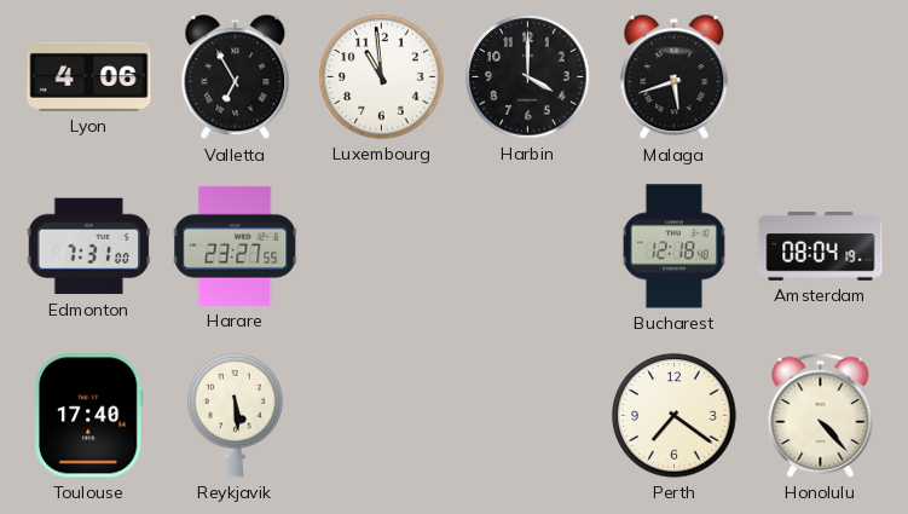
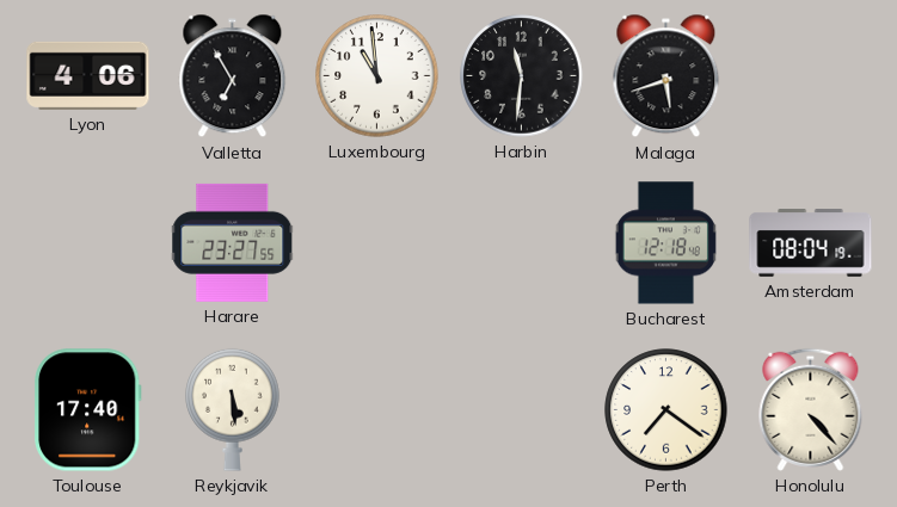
Harbin: 4:00 -> 11:31 (522, 76)
Edmonton: 7:31 -> none (89, 247)
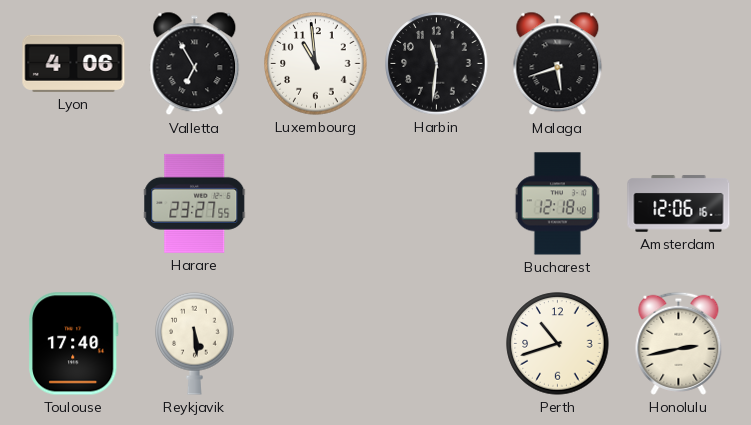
Amsterdam: 08:04 -> 12:06 (679, 204)
Perth: 7:21 -> 10:42 (558, 344)
Honolulu: 4:23 -> 2:43 (679, 343)
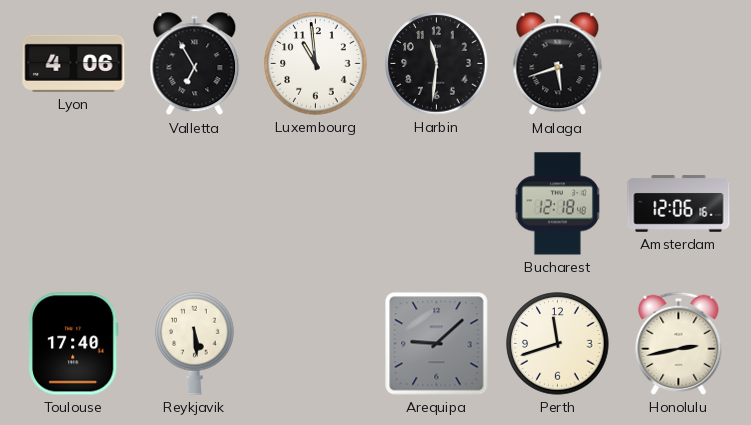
Harare: 23:27 -> none (195, 203)
Arequipa: none -> 9:08 (437, 344)
Perth: 10:42 -> 11:42 (558, 344)
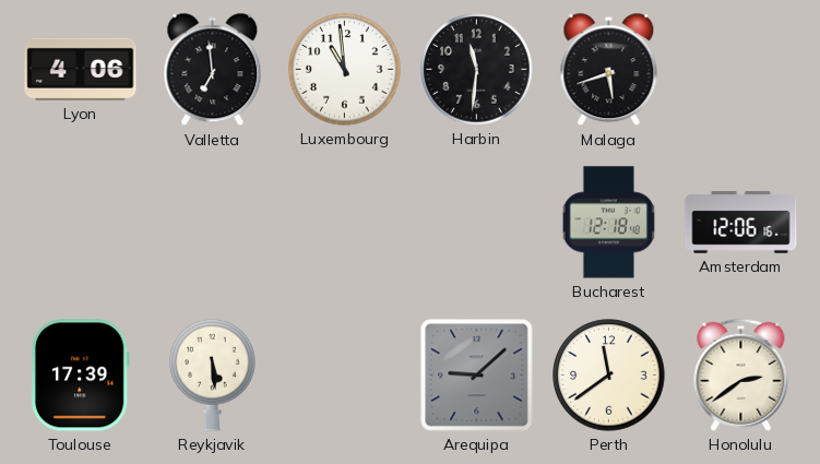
Valletta: 6:55 -> 6:59 (213, 70)
Toulouse: 17:40 -> 17:39 (81, 376)
Perth: 11:42 -> 11:39 (609, 376)
Honolulu: 2:43 -> 2:39 (741, 374)
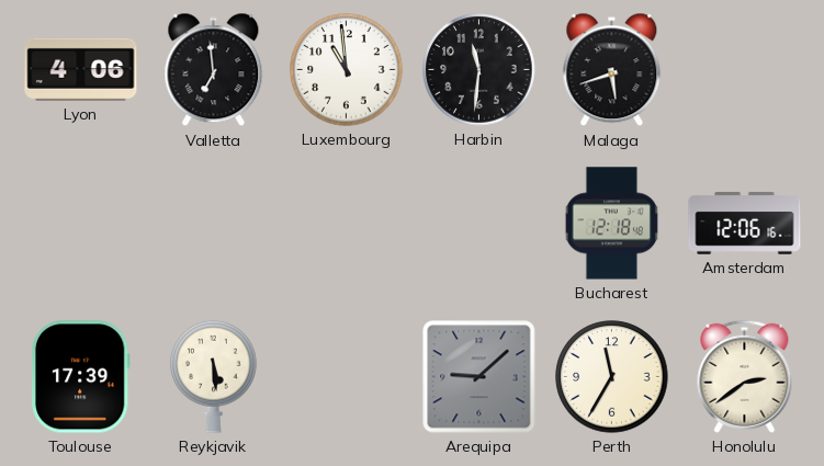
Perth: 11:39 -> 11:35 (612, 377)
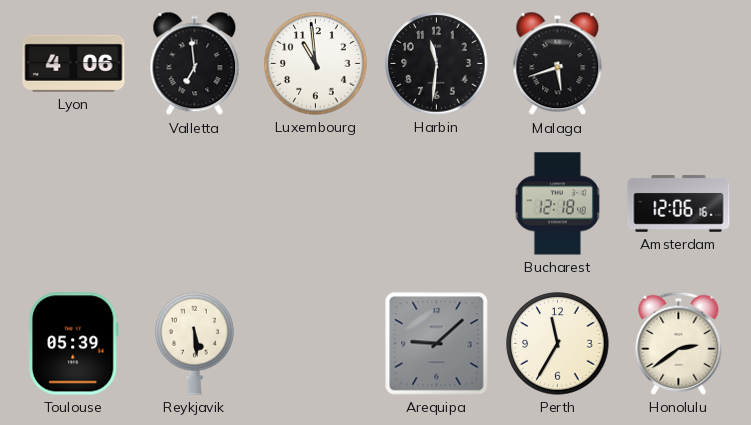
Toulouse: 17:39 -> 05:39 (74, 344)
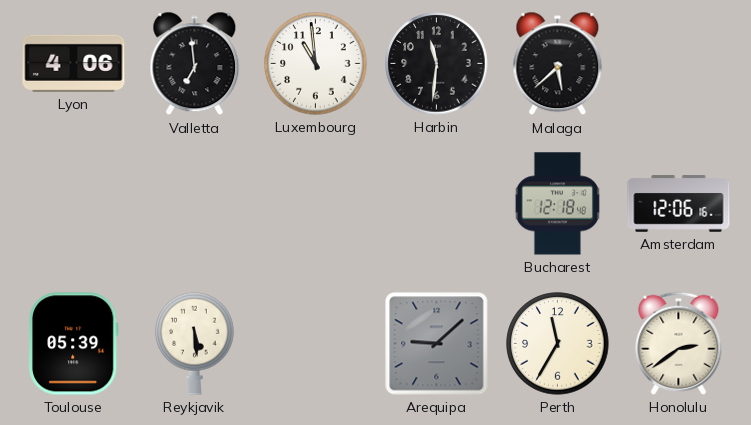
Malaga: 5:42 -> 5:38 (558, 64)
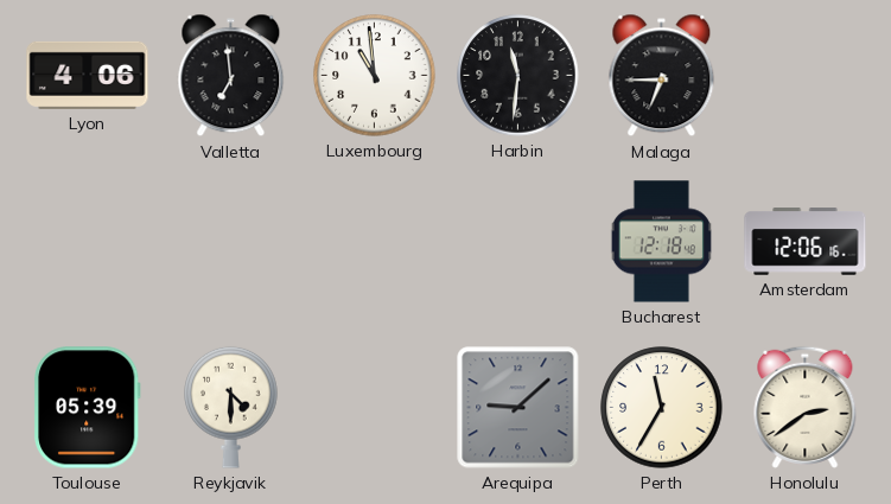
Malaga: 5:38 -> 6:45 (662, 76)
Reykjavik: 5:29 -> 4:30 (231, 407)
